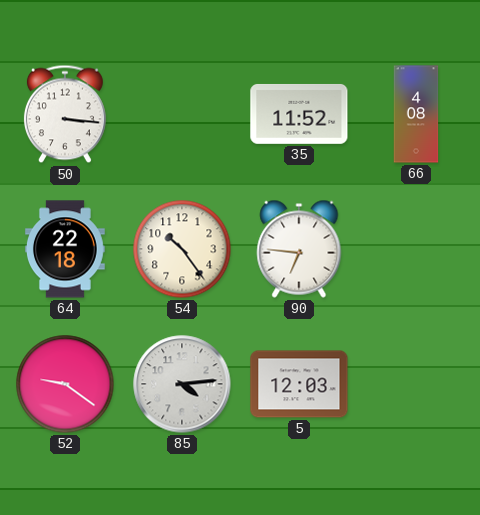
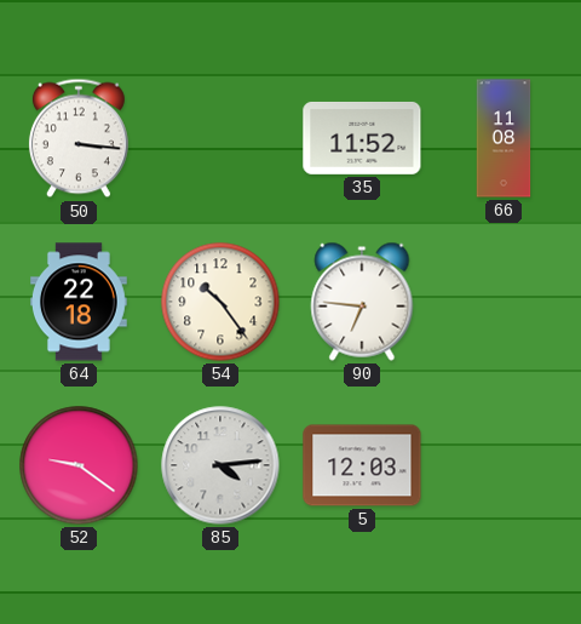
66: 4:08 -> 11:08 (504, 138)
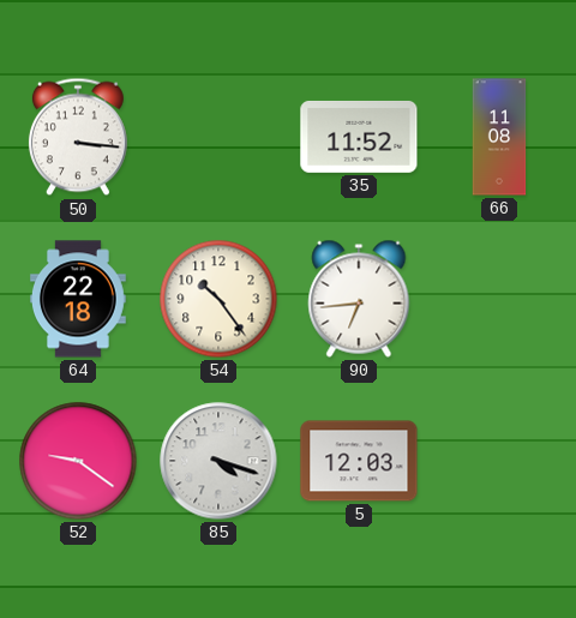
90: 6:46 -> 6:44 (359, 299)
85: 4:14 -> 4:18 (218, 461)
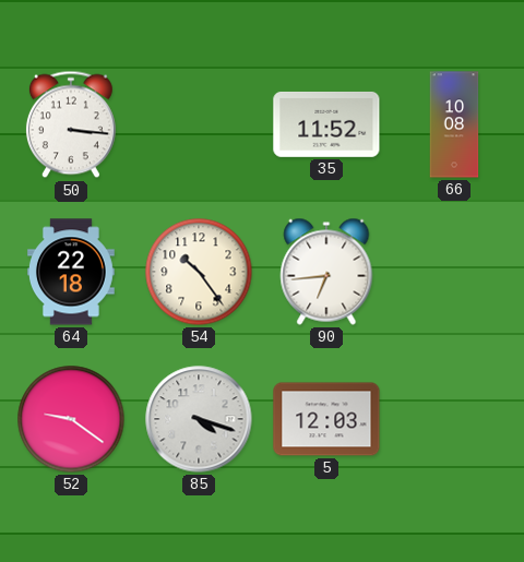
66: 11:08 -> 10:08 (454, 124)
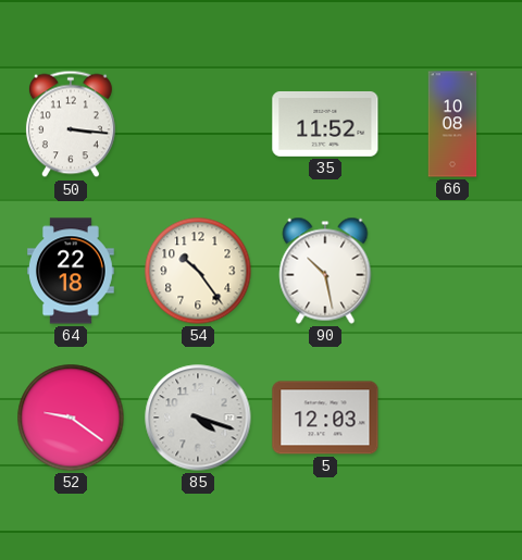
90: 6:44 -> 10:28 (325, 271)
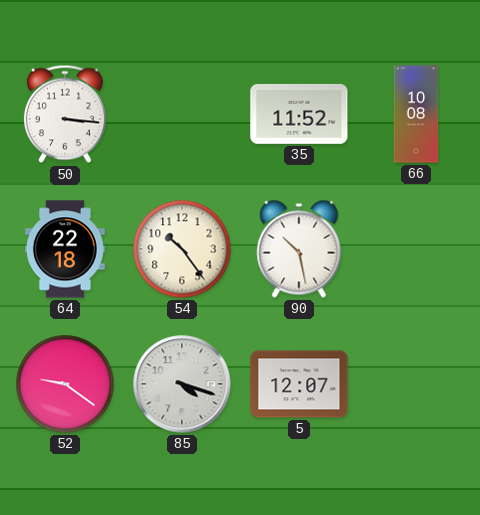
5: 12:03 -> 12:07 (299, 384)
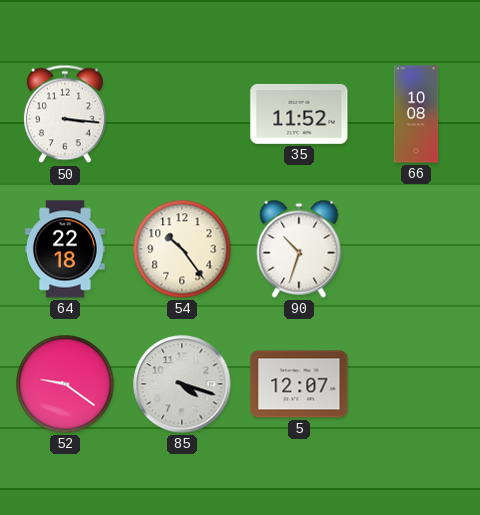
90: 10:28 -> 10:33 (299, 249)
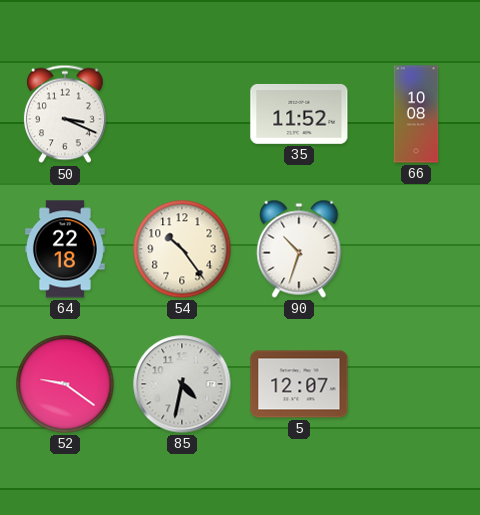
50: 3:16 -> 3:19 (65, 114)
85: 4:18 -> 4:32 (182, 384)
